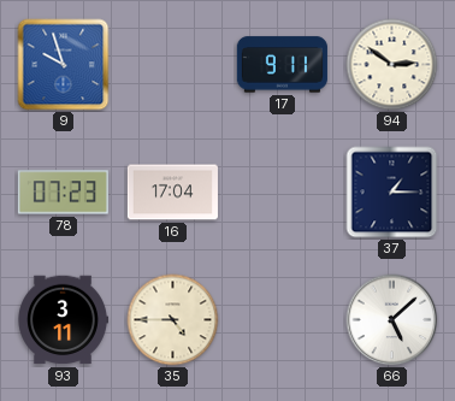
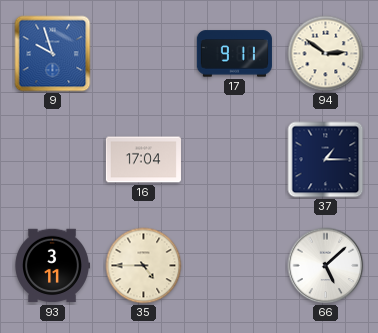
78: 07:23 -> none (63, 193)
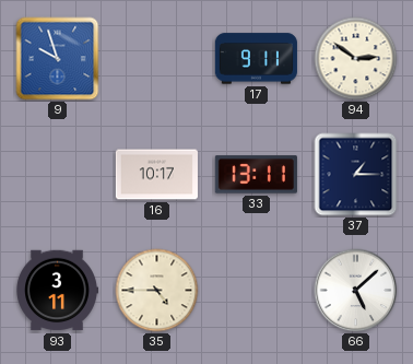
16: 17:04 -> 10:17 (156, 175)
33: none -> 13:11 (256, 175)
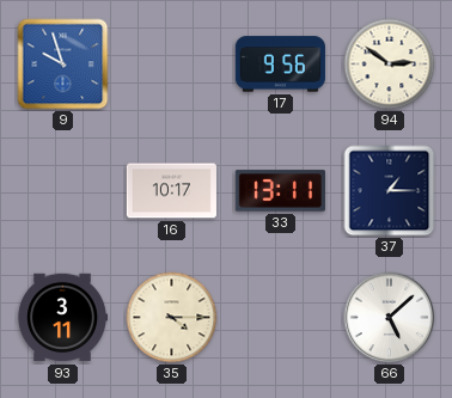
17: 9:11 -> 9:56 (280, 65)
35: 4:45 -> 4:15 (172, 318)
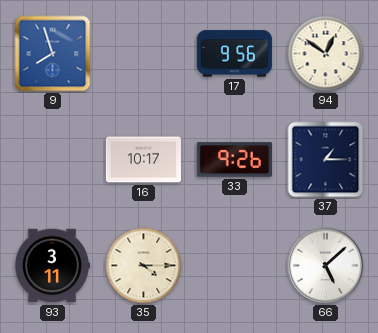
9: 9:57 -> 7:57 (53, 54)
94: 2:51 -> 12:51 (326, 54)
33: 13:11 -> 9:26 (234, 160)
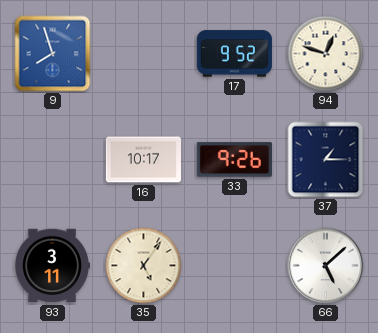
17: 9:56 -> 9:52 (234, 54)
94: 12:51 -> 12:48 (326, 54)
35: 4:15 -> 5:06 (144, 266)
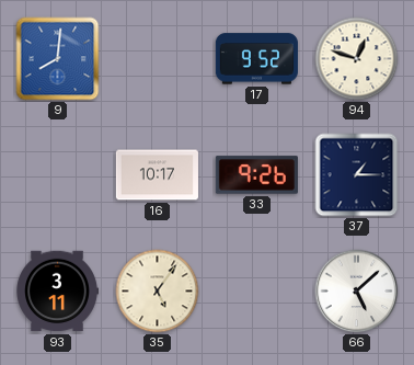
9: 7:57 -> 8:01 (58, 59)
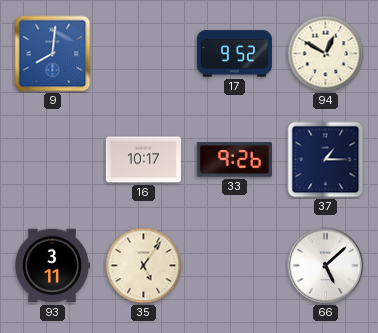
94: 12:48 -> 12:50 (326, 54)
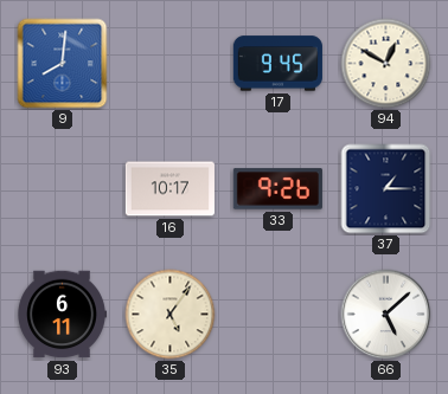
17: 9:52 -> 9:45 (277, 64)
93: 3:11 -> 6:11 (62, 315)
